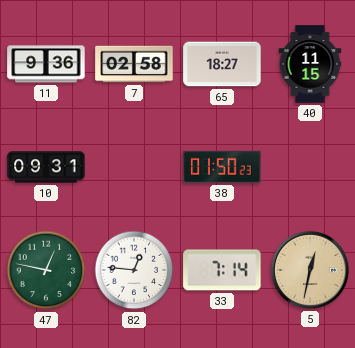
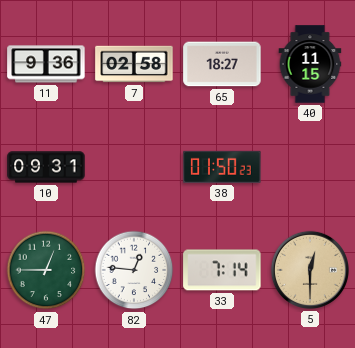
47: 12:47 -> 12:45 (46, 270)
5: 12:32 -> 12:30 (310, 270)
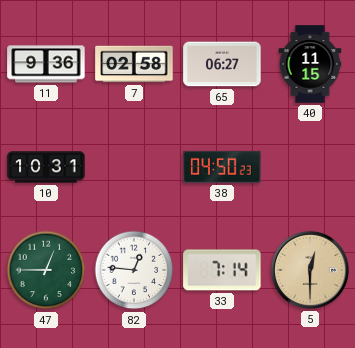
65: 18:27 -> 06:27 (222, 64)
10: 09:31 -> 10:31 (46, 167)
38: 01:50 -> 04:50 (222, 167)
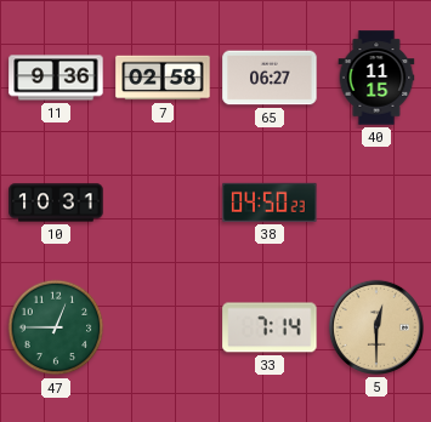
82: 12:46 -> none (134, 270)
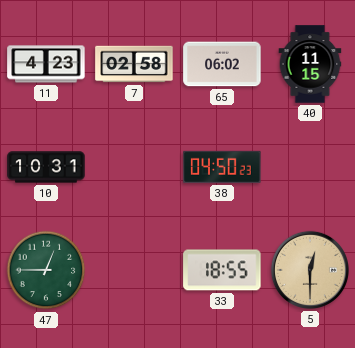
11: 9:36 -> 4:23 (46, 64)
65: 06:27 -> 06:02 (222, 64)
33: 7:14 -> 18:55 (222, 270)
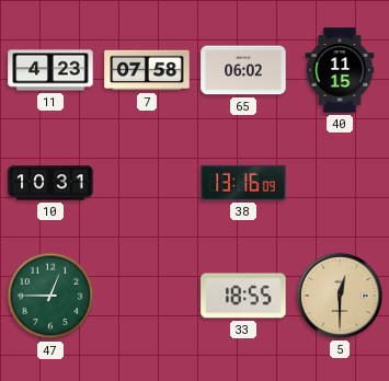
7: 02:58 -> 07:58 (147, 70)
38: 04:50 -> 13:16 (243, 183)
